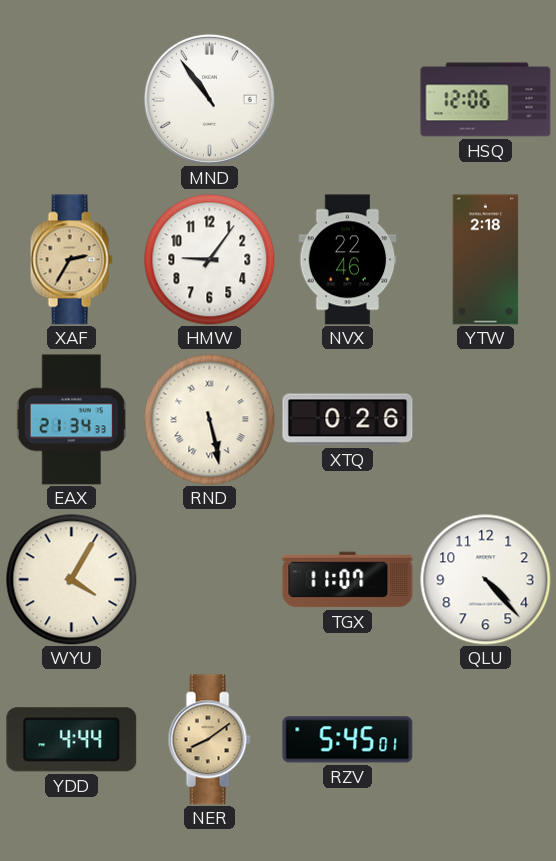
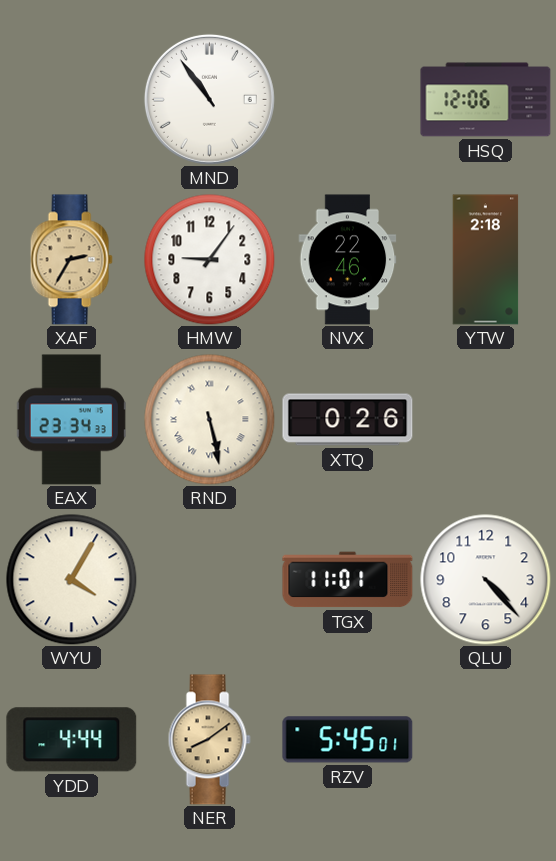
EAX: 21:34 -> 23:34 (71, 420)
TGX: 11:07 -> 11:01 (348, 580)
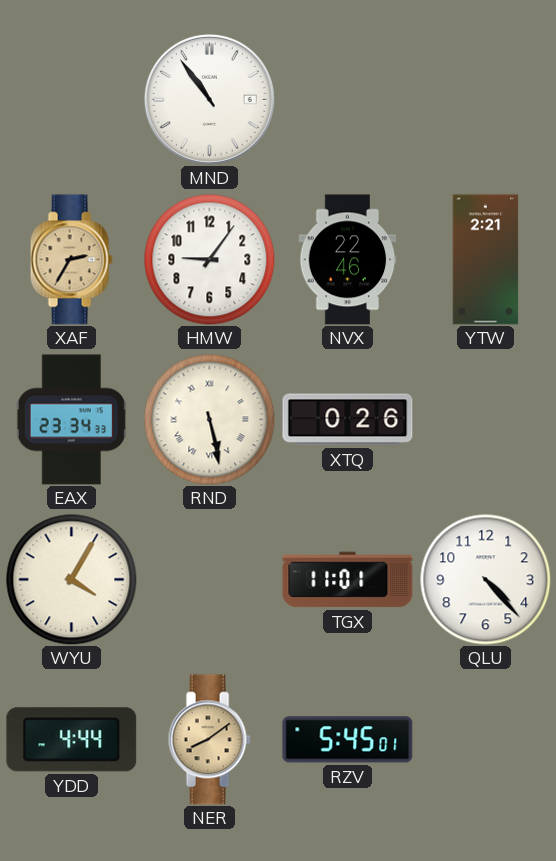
HSQ: 12:06 -> none (486, 100)
YTW: 2:18 -> 2:21 (486, 260)
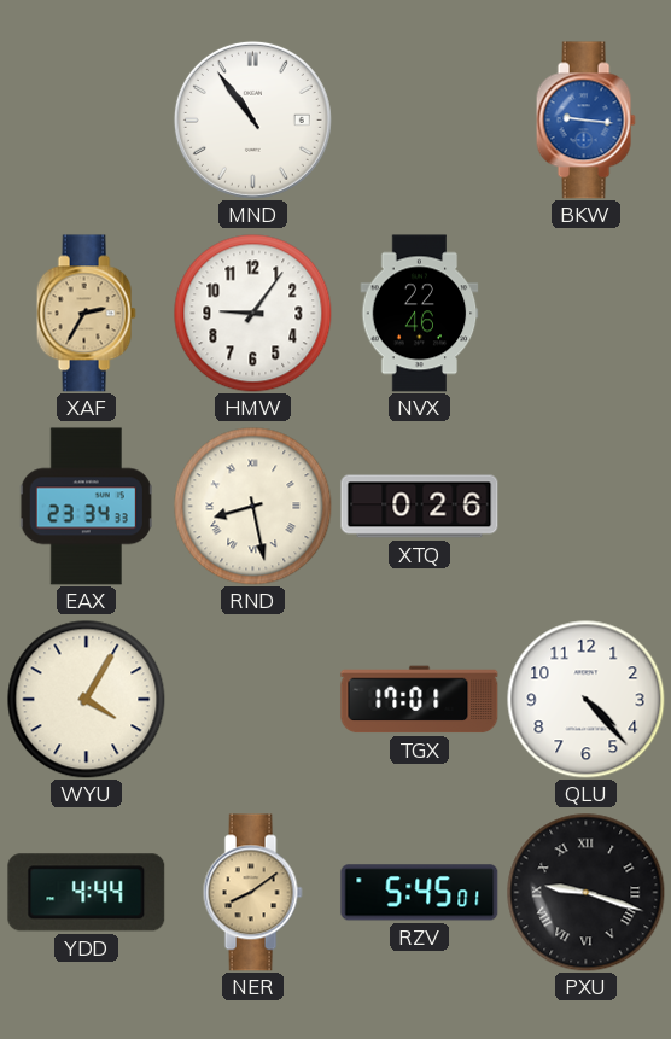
BKW: none -> 9:16 (585, 121)
YTW: 2:21 -> none (486, 260)
RND: 5:28 -> 8:28 (253, 507)
TGX: 11:01 -> 17:01 (420, 700)
PXU: none -> 9:18 (587, 893)
